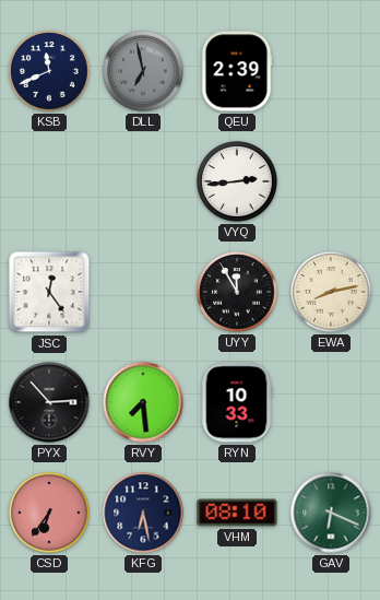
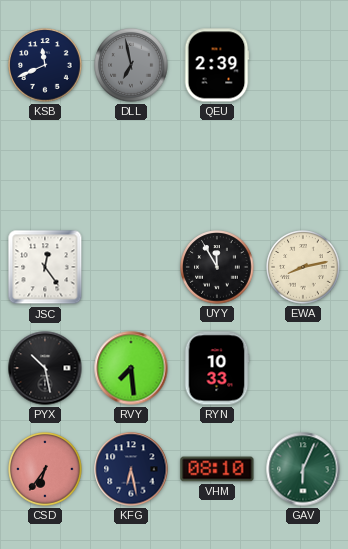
VYQ: 2:44 -> none (237, 181)
PYX: 2:53 -> 10:28 (45, 368)
GAV: 6:19 -> 6:04 (303, 469)
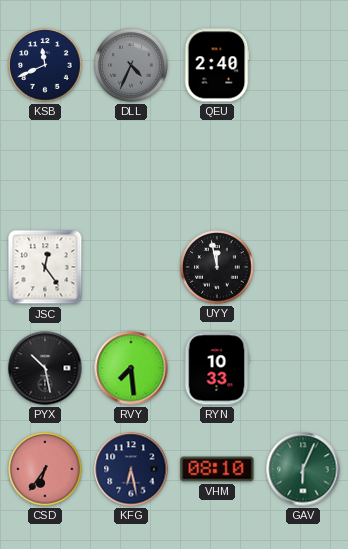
DLL: 6:58 -> 4:34 (131, 65)
QEU: 2:39 -> 2:40 (217, 65)
UYY: 11:55 -> 11:58 (217, 267)
EWA: 8:13 -> none (303, 267)
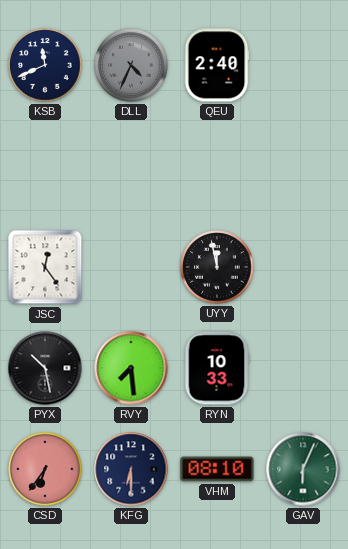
KFG: 6:28 -> 6:30 (131, 469)
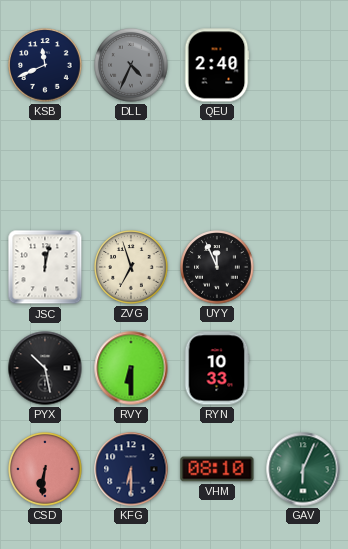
JSC: 12:24 -> 12:02 (45, 267)
ZVG: none -> 6:57 (131, 267)
UYY: 11:58 -> 11:56 (217, 267)
RVY: 7:29 -> 6:30 (131, 368)
CSD: 6:36 -> 6:31 (45, 469)
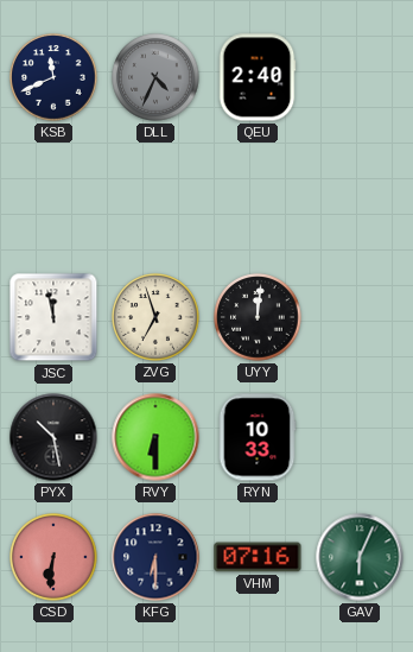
JSC: 12:02 -> 11:58 (53, 317)
UYY: 11:56 -> 12:01 (258, 317)
VHM: 08:10 -> 07:16 (258, 557)
